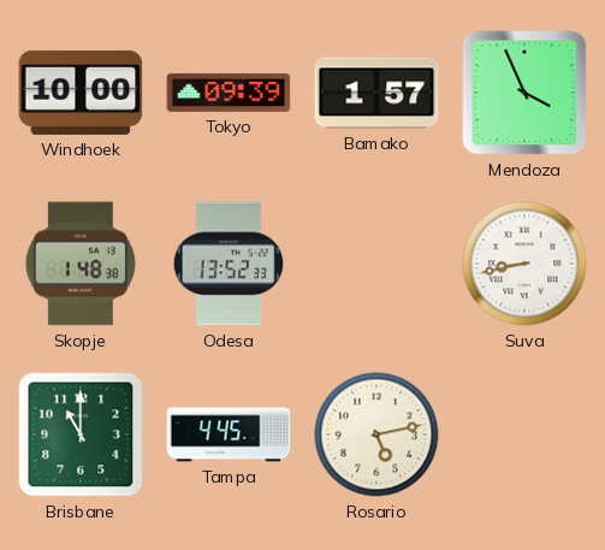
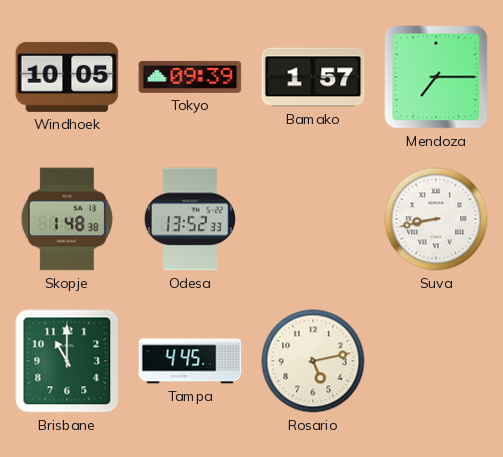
Windhoek: 10:00 -> 10:05 (67, 77)
Mendoza: 3:56 -> 7:15 (436, 77)
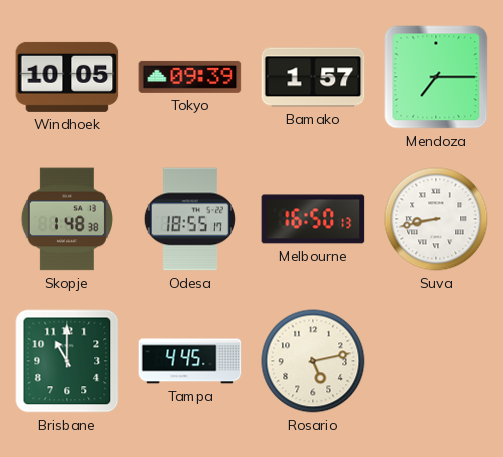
Odesa: 13:52 -> 18:55 (190, 219)
Melbourne: none -> 16:50 (313, 219)
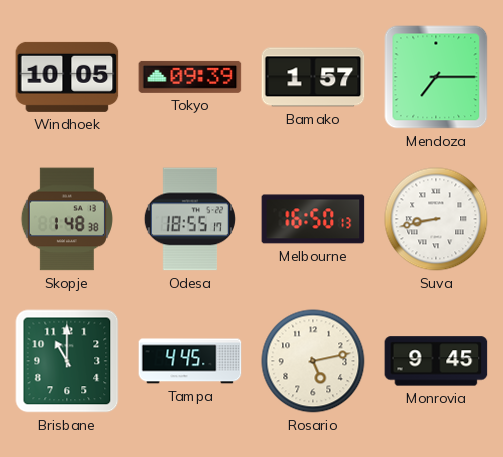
Monrovia: none -> 9:45 (436, 361)
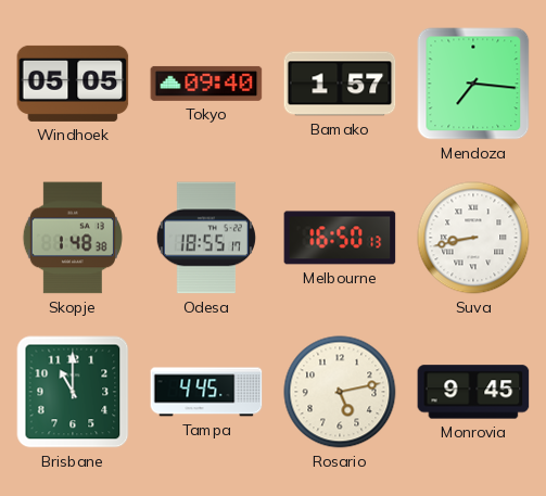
Windhoek: 10:05 -> 05:05 (73, 84)
Tokyo: 09:39 -> 09:40 (206, 84)
Mendoza: 7:15 -> 7:16 (473, 84)
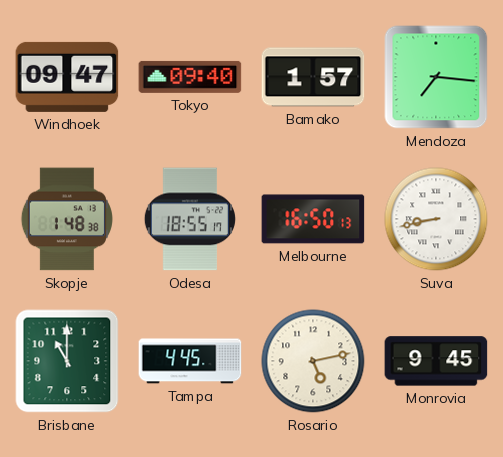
Windhoek: 05:05 -> 09:47 (67, 77)
